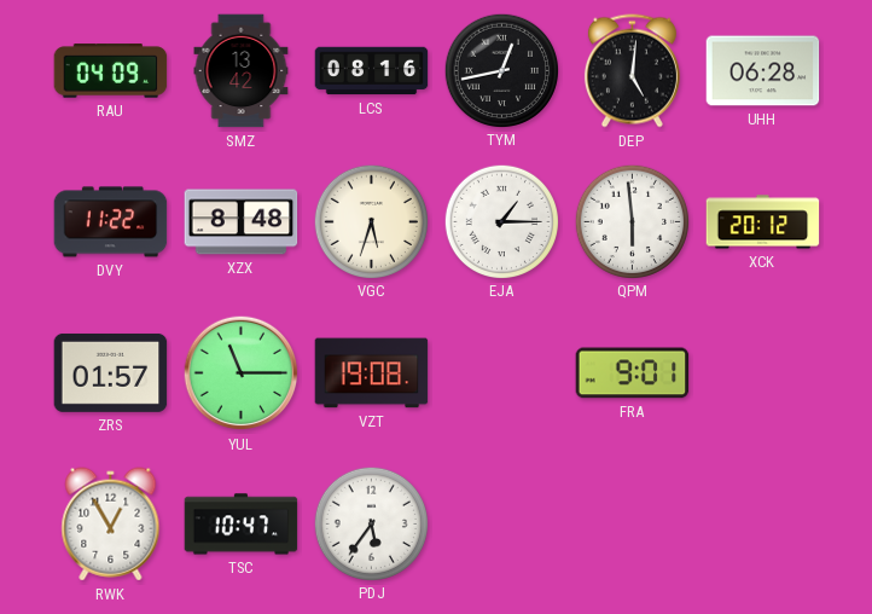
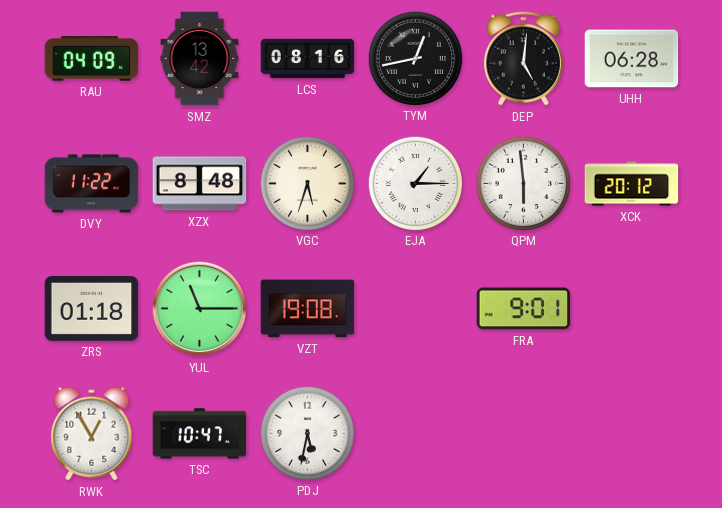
ZRS: 01:57 -> 01:18 (92, 308)
PDJ: 5:36 -> 5:32 (307, 433)
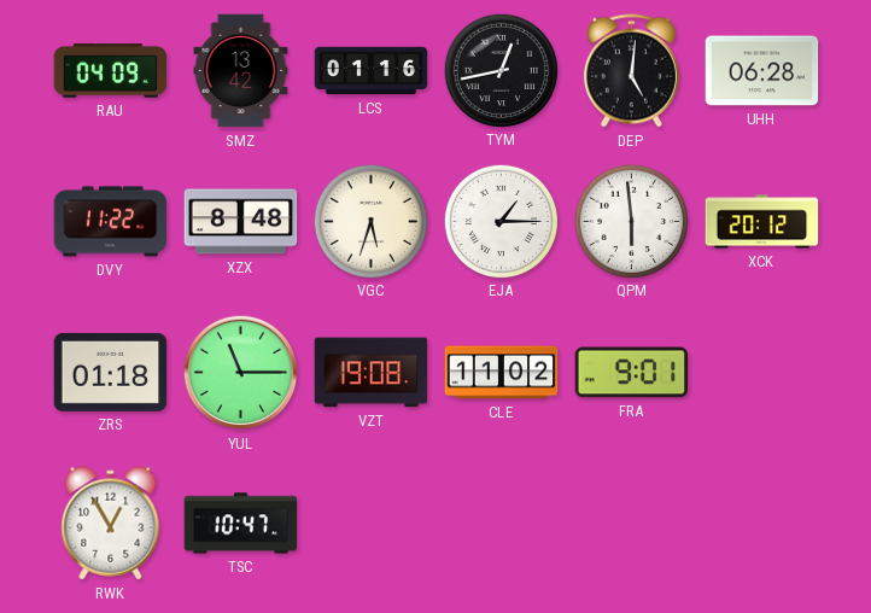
LCS: 08:16 -> 01:16 (372, 71)
CLE: none -> 11:02 (502, 373)
PDJ: 5:32 -> none (307, 433)
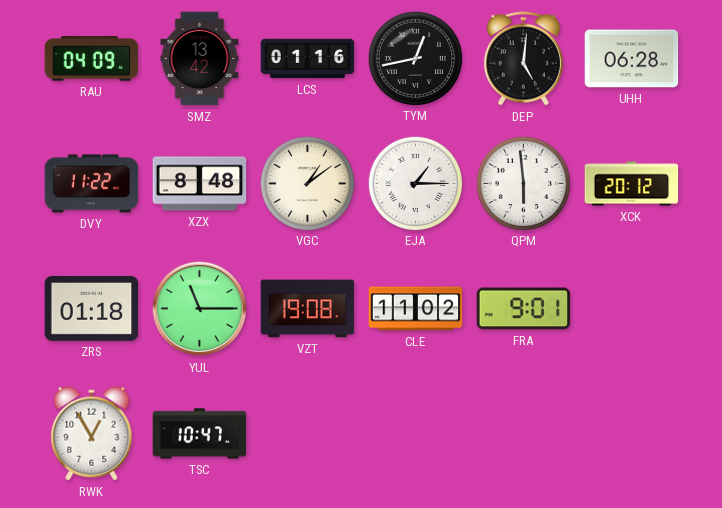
VGC: 5:33 -> 1:09 (307, 183)
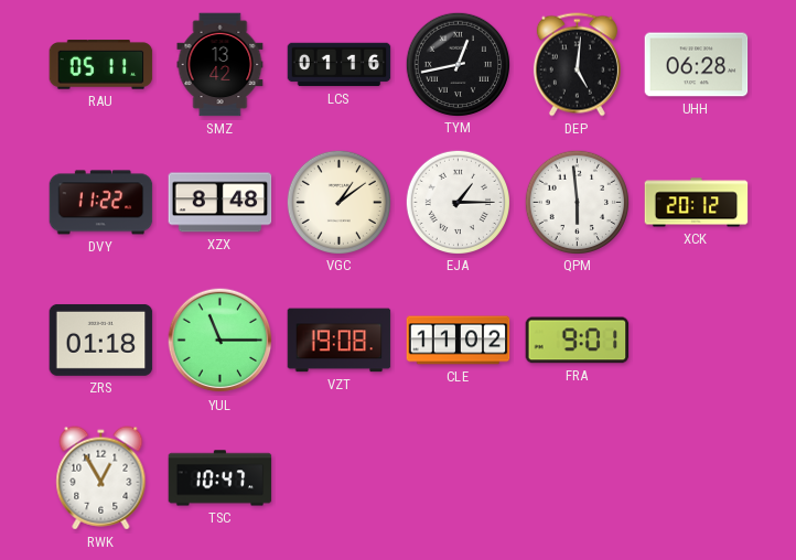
RAU: 04:09 -> 05:11 (101, 65)
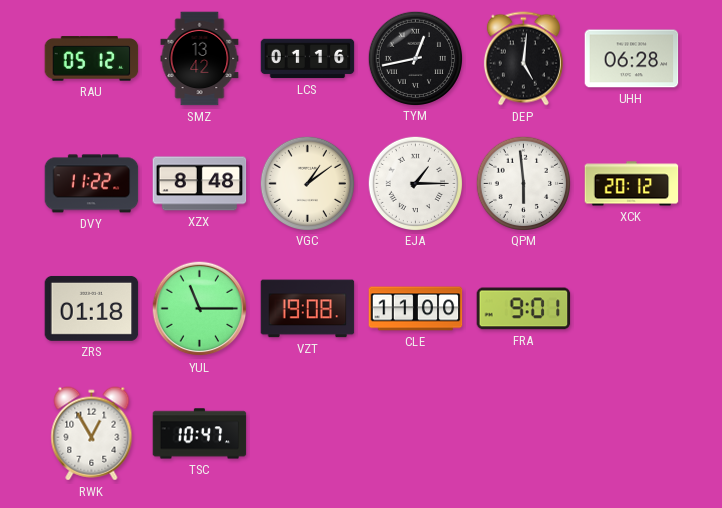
RAU: 05:11 -> 05:12 (92, 59)
CLE: 11:02 -> 11:00 (416, 309)
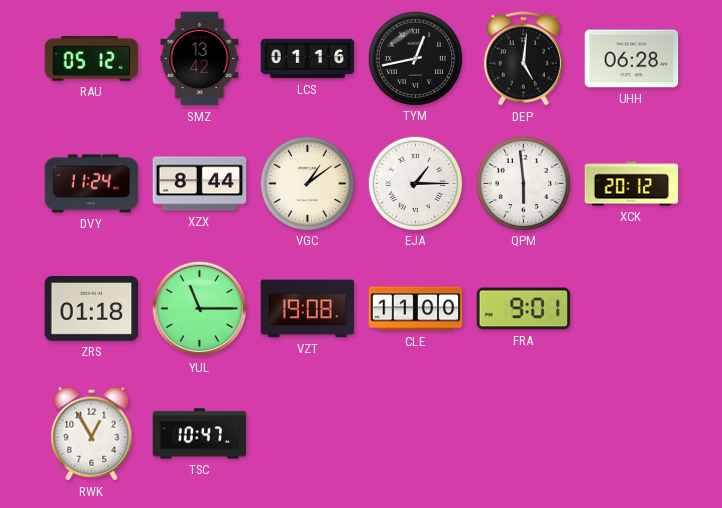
DVY: 11:22 -> 11:24 (92, 184)
XZX: 8:48 -> 8:44 (200, 184)
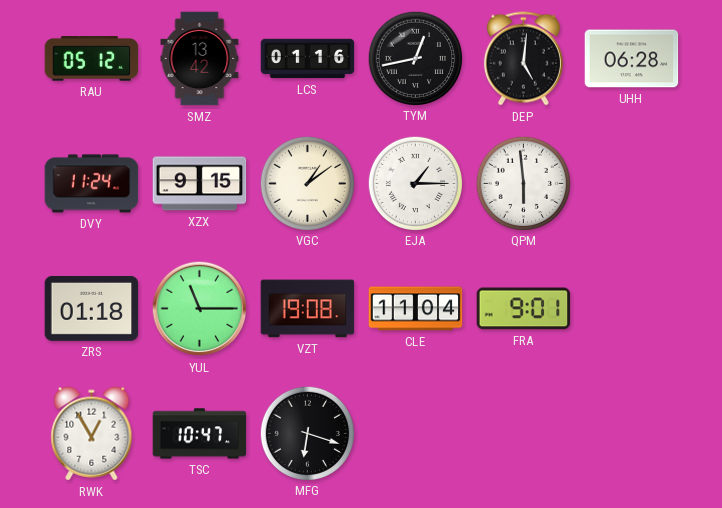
XZX: 8:44 -> 9:15 (200, 184)
XCK: 20:12 -> none (632, 184)
CLE: 11:00 -> 11:04 (416, 309)
MFG: none -> 6:18 (307, 433)
